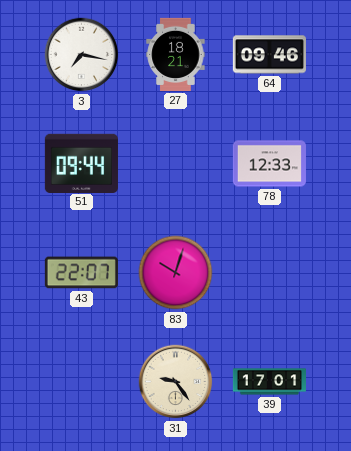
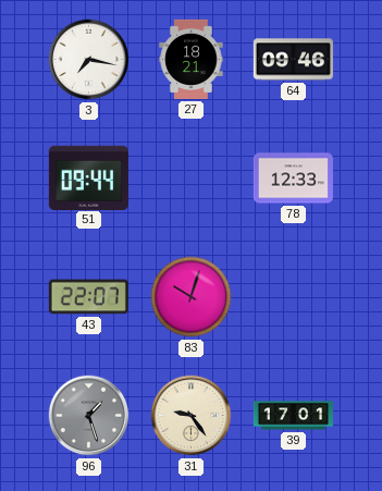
96: none -> 1:27 (89, 416)
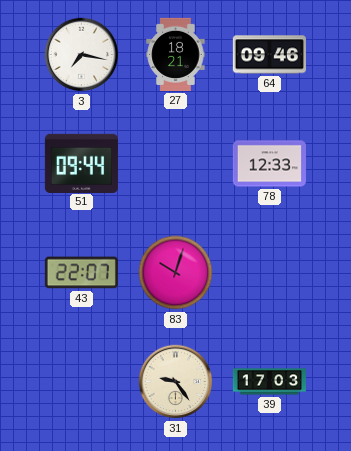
96: 1:27 -> none (89, 416)
39: 17:01 -> 17:03 (269, 382)
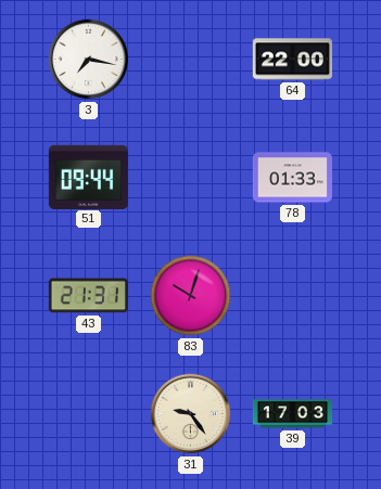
27: 18:21 -> none (176, 54)
64: 09:46 -> 22:00 (292, 60)
78: 12:33 -> 01:33 (292, 178)
43: 22:07 -> 21:31 (88, 296)
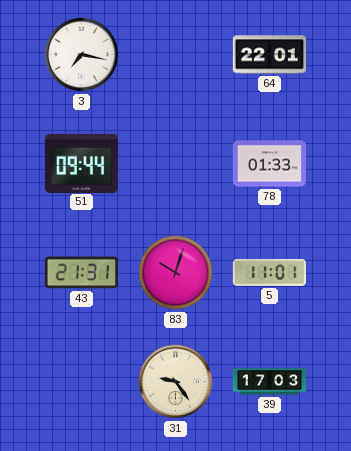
64: 22:00 -> 22:01 (269, 55)
5: none -> 11:01 (269, 272)
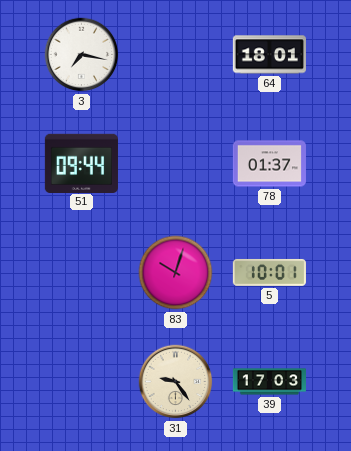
64: 22:01 -> 18:01 (269, 55)
78: 01:33 -> 01:37 (269, 164)
43: 21:31 -> none (81, 273)
5: 11:01 -> 10:01 (269, 272)
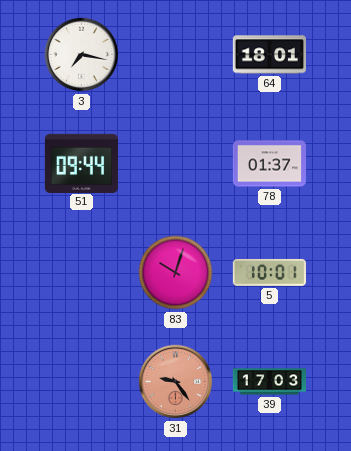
31 dial: cream -> salmon (176, 382)
